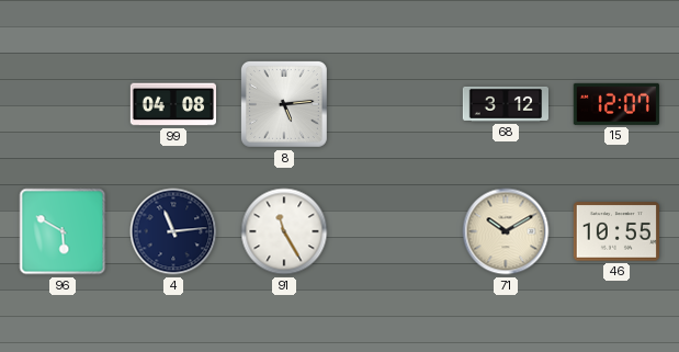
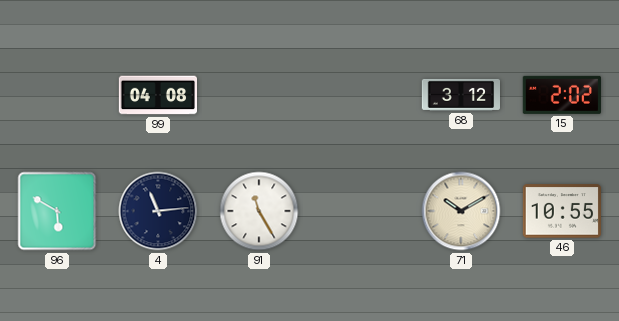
8: 5:14 -> none (284, 104)
15: 12:07 -> 2:02 (562, 95)
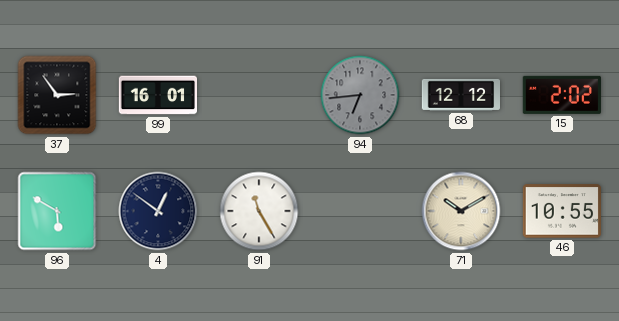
37: none -> 2:54 (57, 95)
99: 04:08 -> 16:01 (157, 95)
94: none -> 6:44 (360, 95)
68: 3:12 -> 12:12 (460, 95)
4: 11:14 -> 12:51 (158, 211)
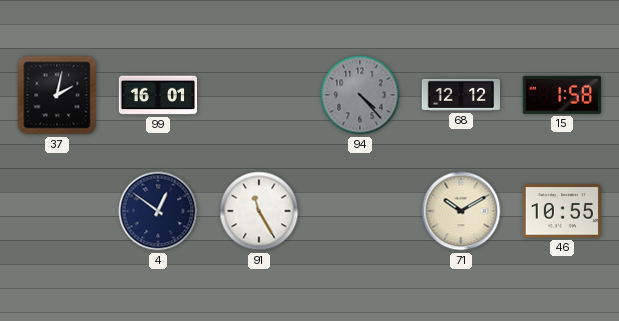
37: 2:54 -> 2:02 (57, 95)
94: 6:44 -> 4:23 (360, 95)
15: 2:02 -> 1:58 (562, 95)
96: 5:50 -> none (57, 211)
